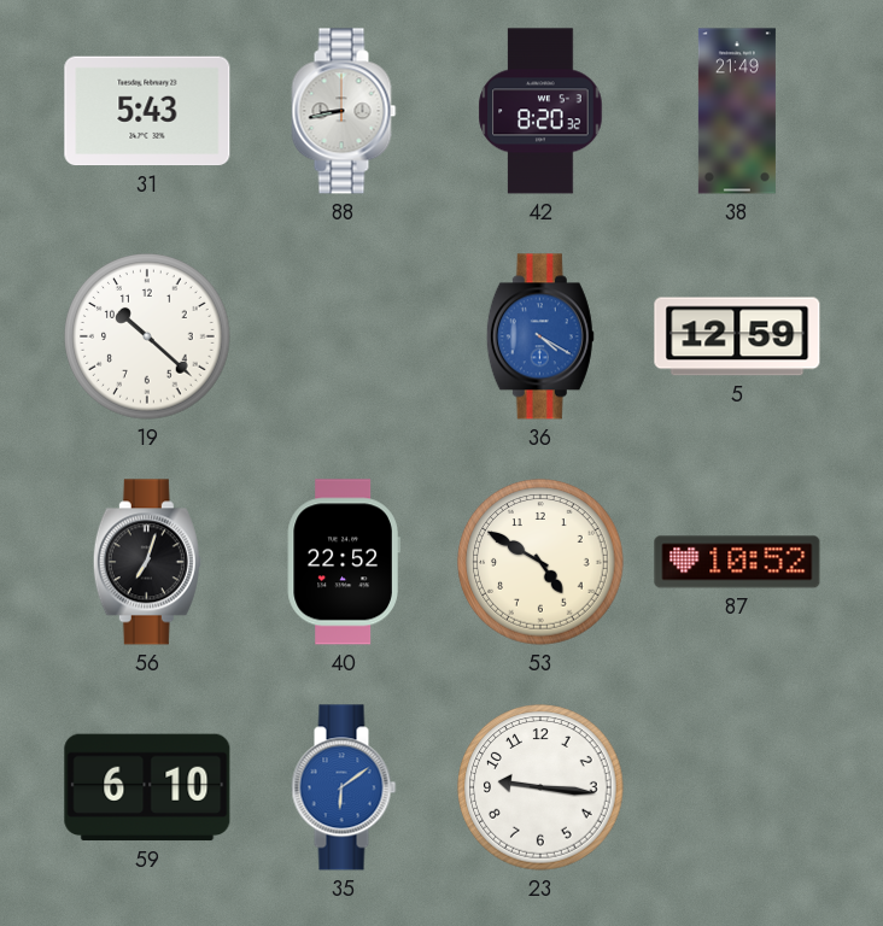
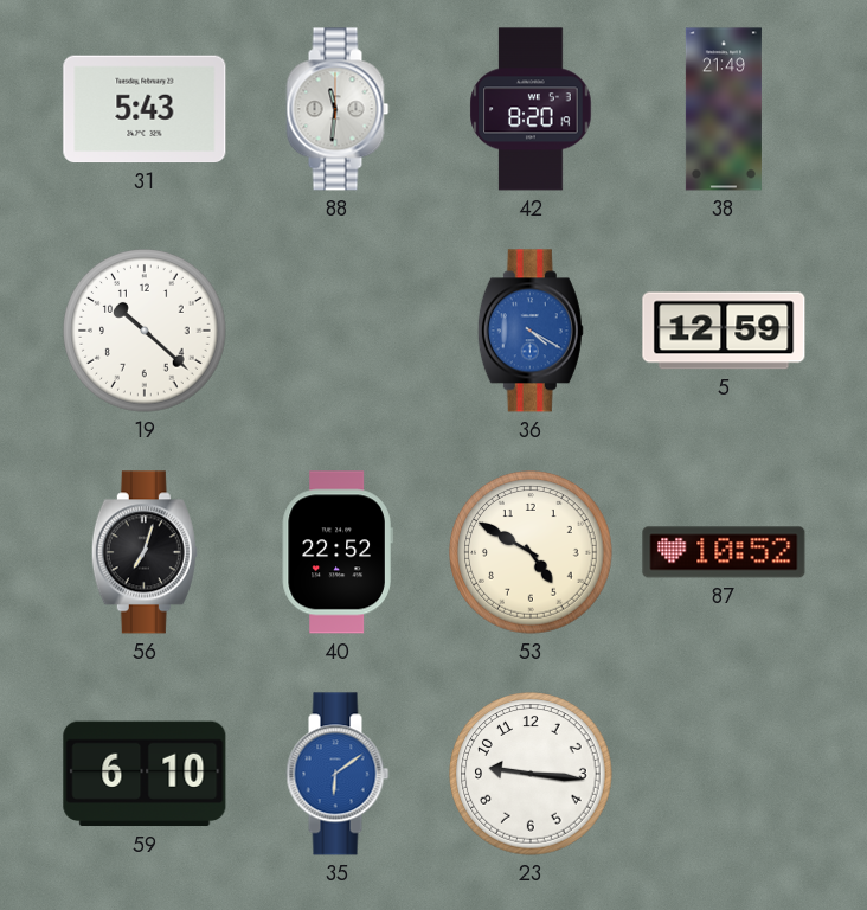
88: 8:43 -> 11:31 (338, 109)
42: 8:20:32 -> 8:20:19 (531, 109)
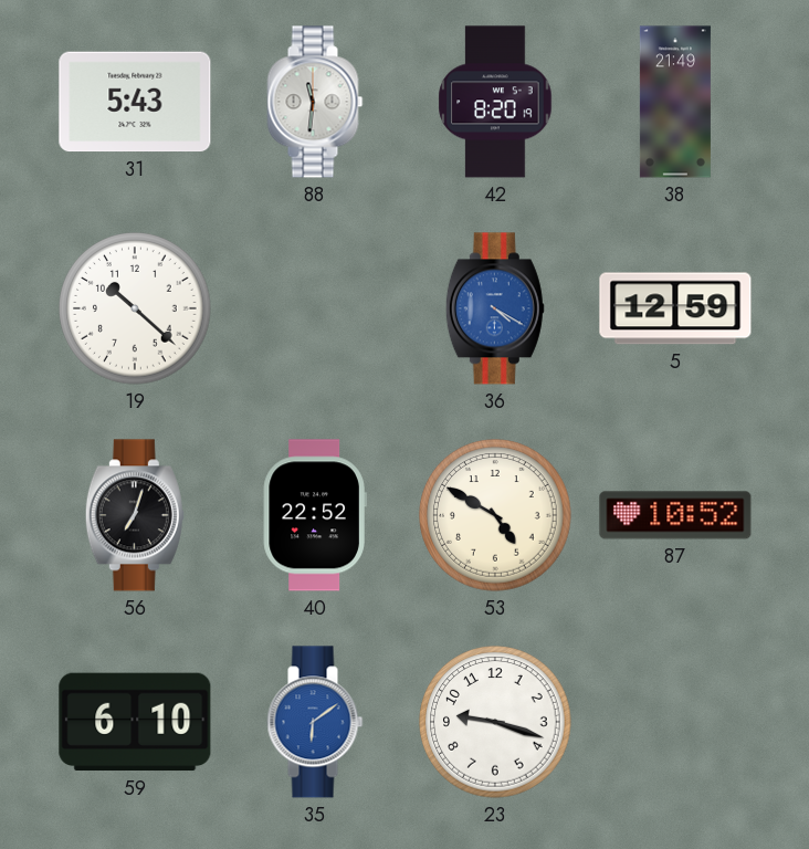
23: 9:16 -> 9:18 (495, 722)
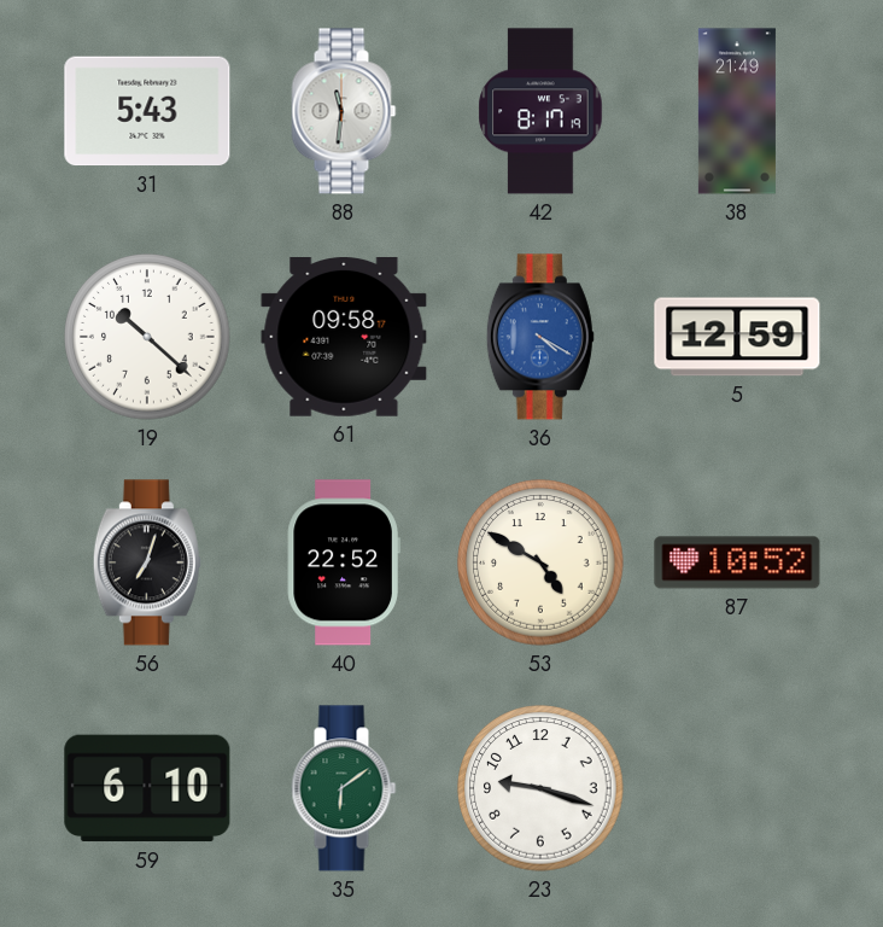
42: 8:20 -> 8:17 (540, 111)
61: none -> 09:58 (344, 338)
35 dial: blue -> green (344, 788)
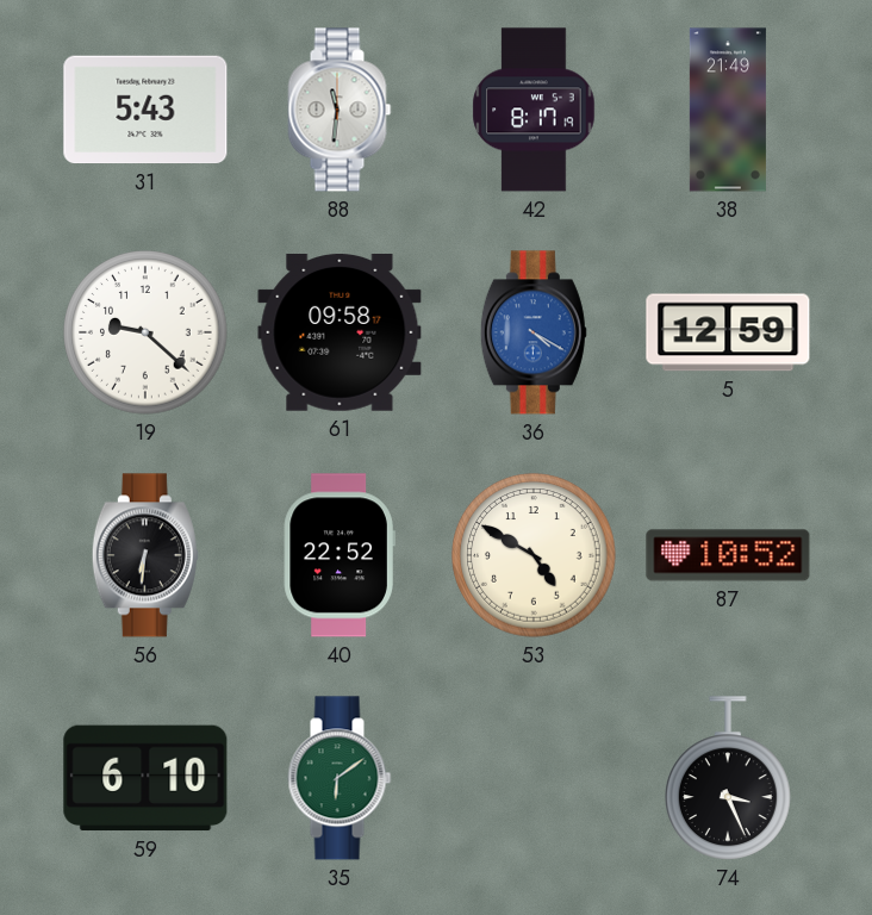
19: 10:22 -> 9:22 (145, 332)
56: 7:03 -> 6:31 (145, 555)
23: 9:18 -> none (540, 788)
74: none -> 3:26 (729, 778)
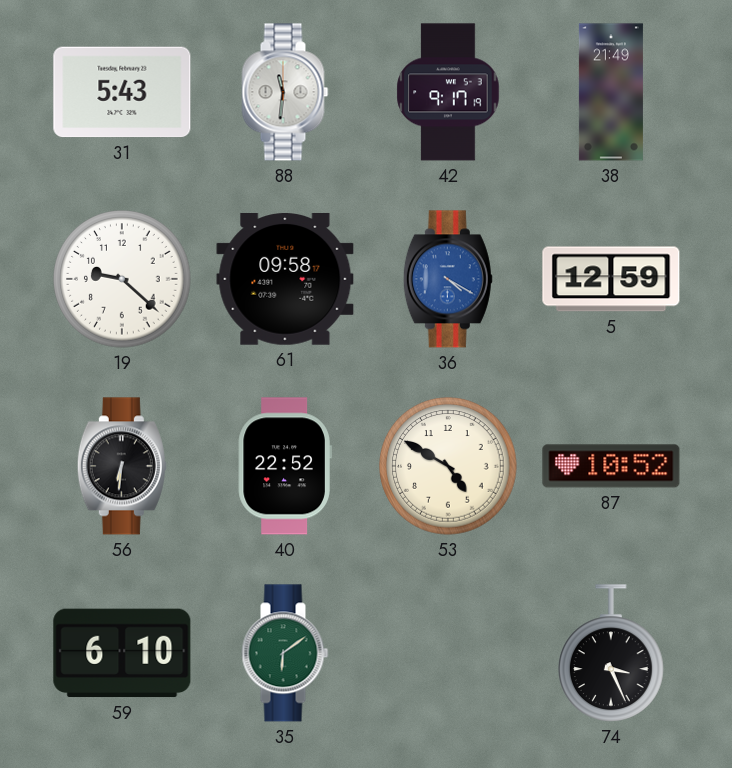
42: 8:17 -> 9:17 (448, 92)
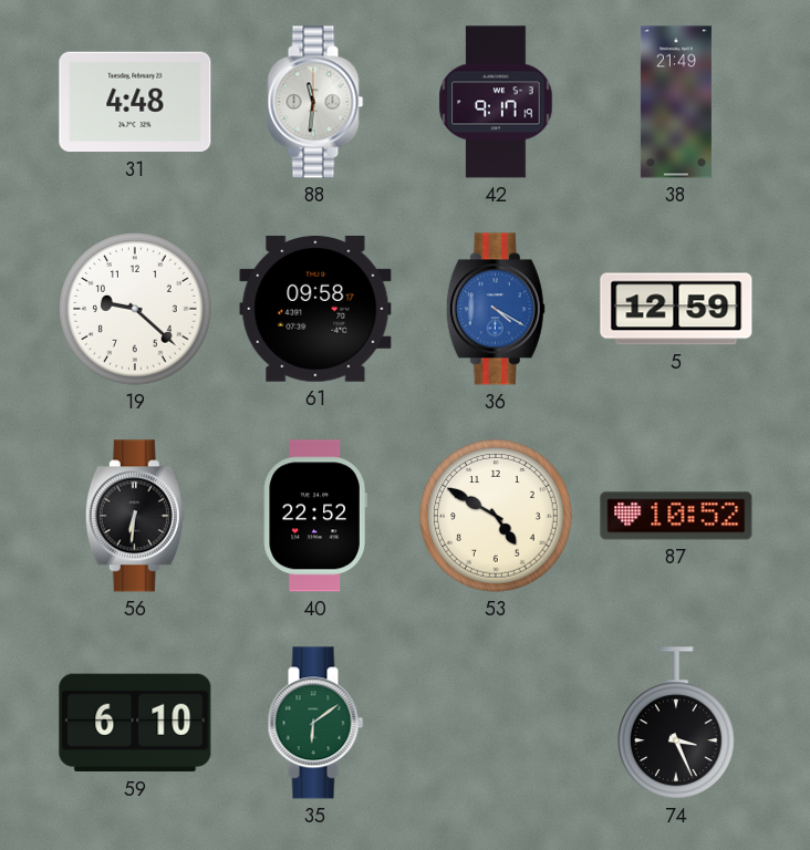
31: 5:43 -> 4:48 (135, 102)
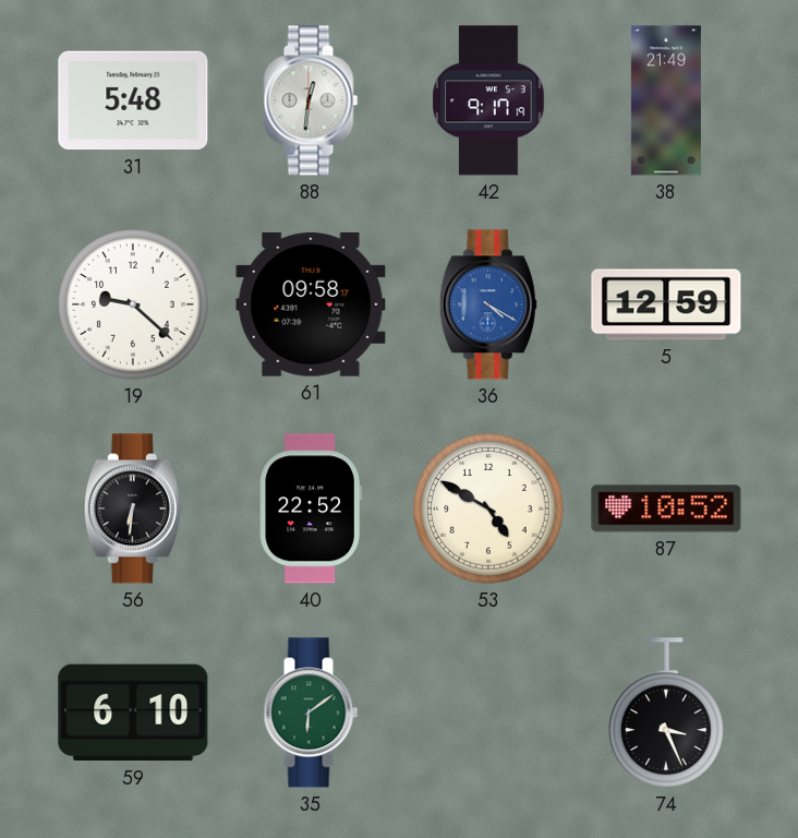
31: 4:48 -> 5:48 (133, 100)
88: 11:31 -> 12:31 (311, 100)
